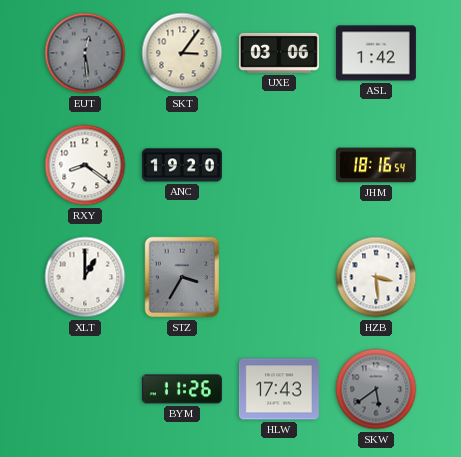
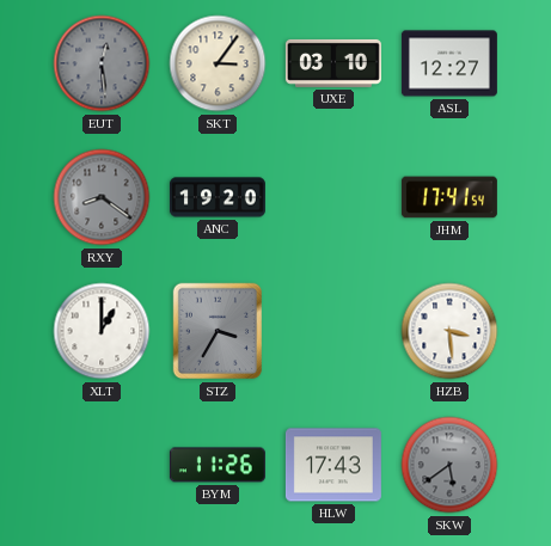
UXE: 03:06 -> 03:10 (333, 63)
ASL: 1:42 -> 12:27 (449, 63)
RXY dial: white -> grey (102, 197)
JHM: 18:16 -> 17:41 (449, 197)
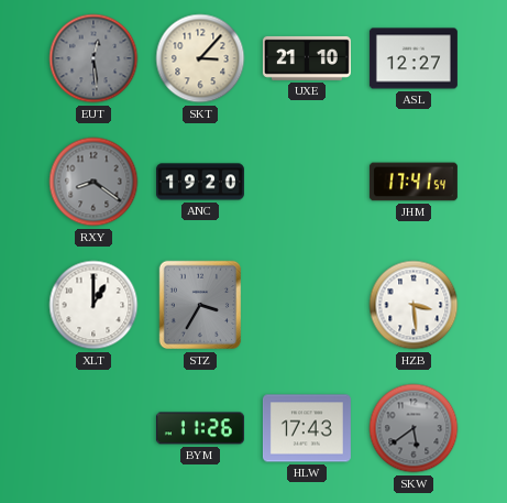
SKT: 3:06 -> 3:07 (200, 58)
UXE: 03:10 -> 21:10 (307, 58)
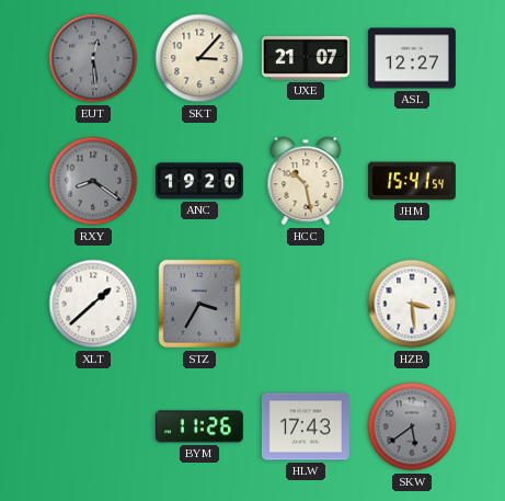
UXE: 21:10 -> 21:07 (306, 58)
HCC: none -> 10:28 (306, 181)
JHM: 17:41 -> 15:41 (412, 181)
XLT: 1:00 -> 1:38 (93, 304)
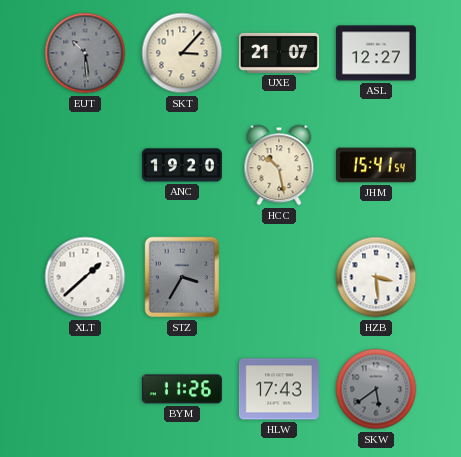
EUT: 12:29 -> 10:29 (85, 53)
RXY: 8:21 -> none (93, 181)
